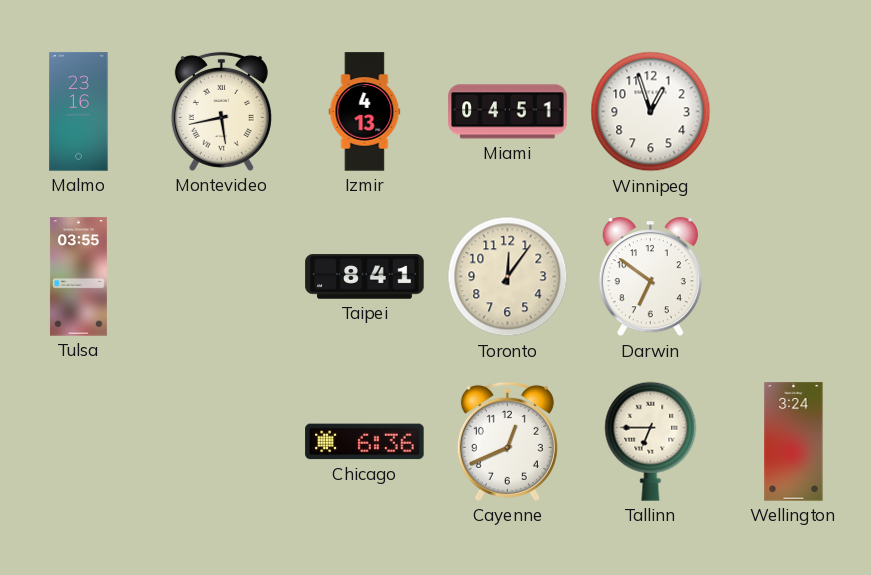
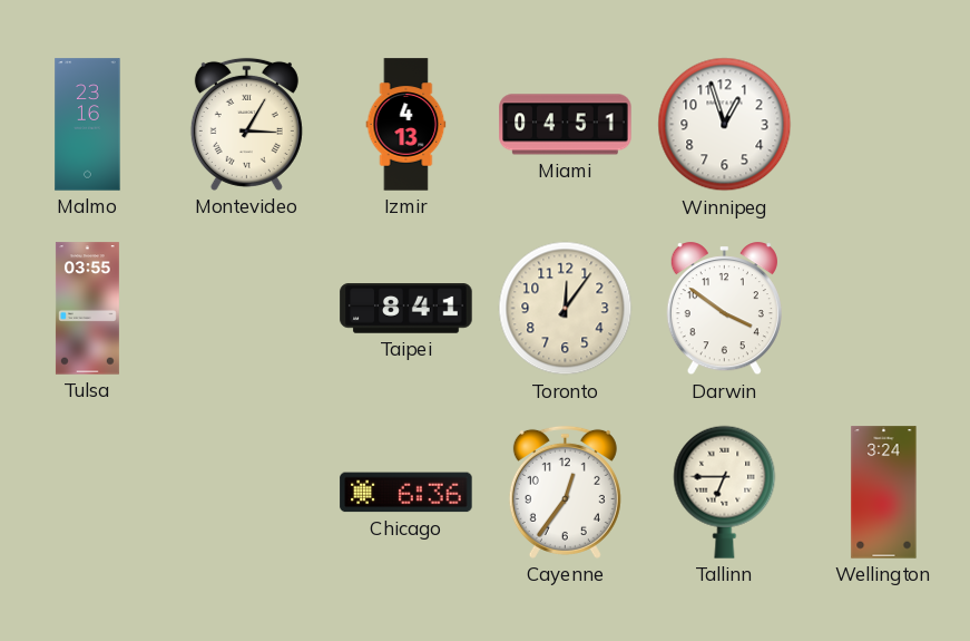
Montevideo: 5:43 -> 3:05 (246, 124)
Darwin: 6:51 -> 3:51 (724, 309)
Cayenne: 12:41 -> 12:36 (565, 492)
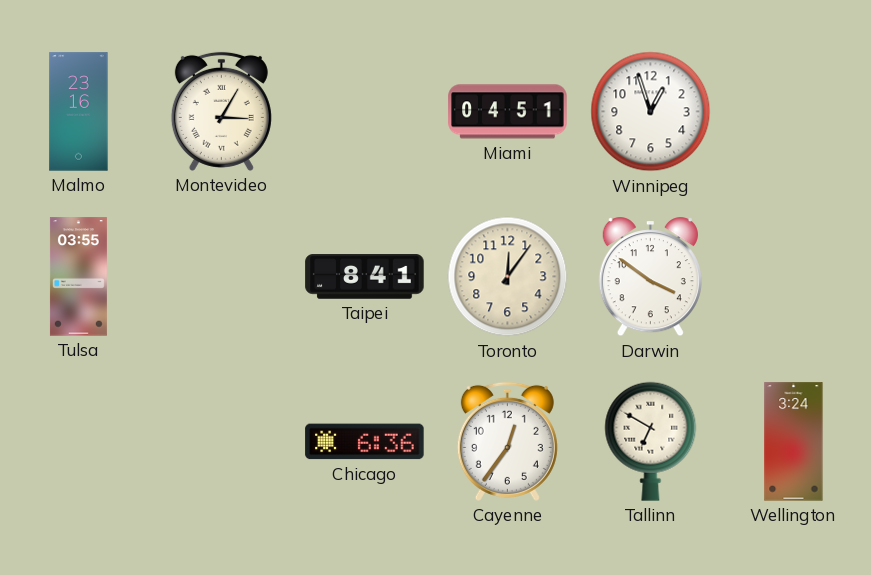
Izmir: 4:13 -> none (406, 125)
Tallinn: 6:45 -> 6:50 (651, 441)
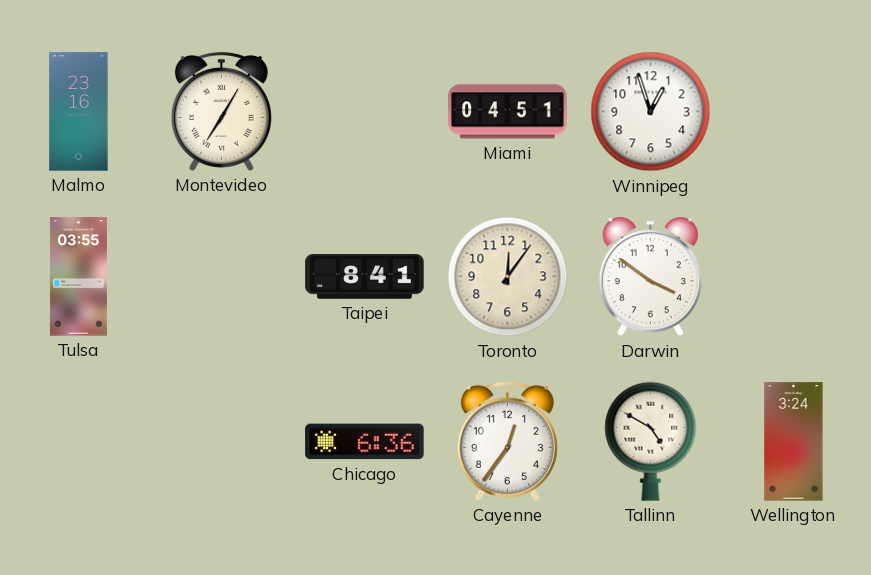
Montevideo: 3:05 -> 7:05 (221, 111)
Tallinn: 6:50 -> 4:50 (651, 441)
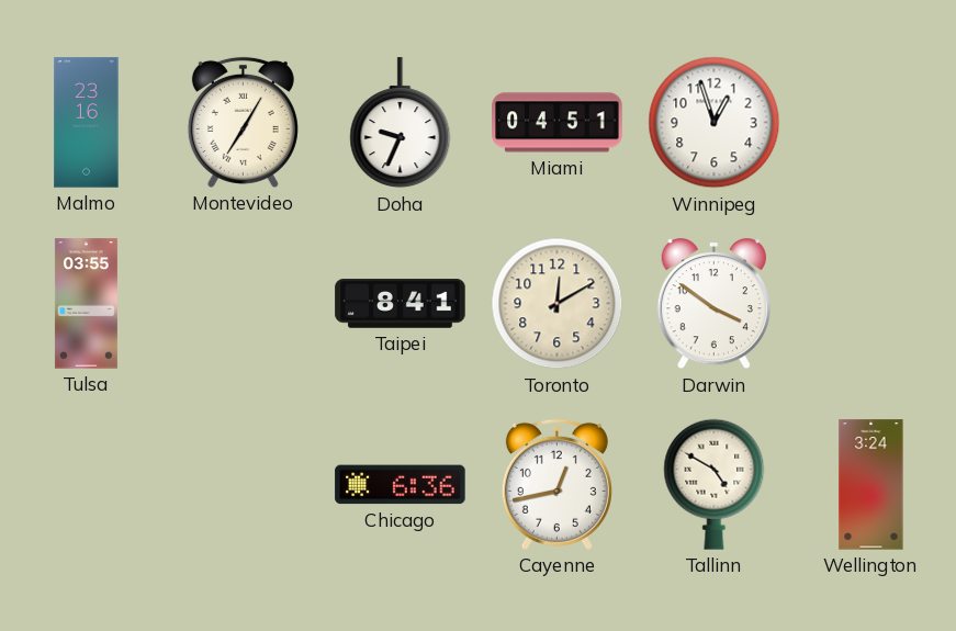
Doha: none -> 9:34 (401, 123)
Toronto: 12:06 -> 12:10 (558, 304)
Cayenne: 12:36 -> 12:43 (556, 484)
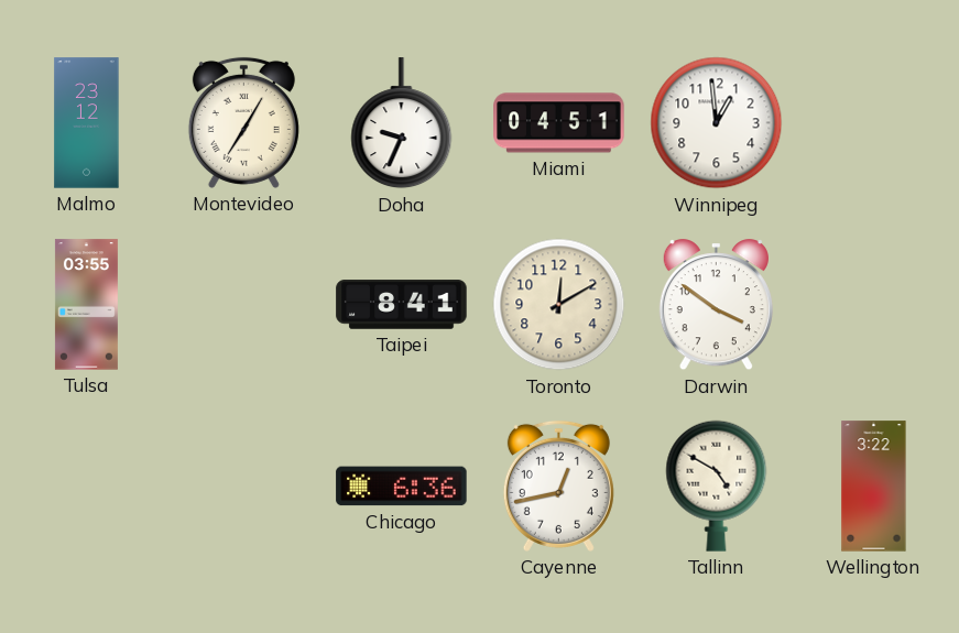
Malmo: 23:16 -> 23:12 (87, 123)
Winnipeg: 12:57 -> 12:59 (717, 123)
Wellington: 3:24 -> 3:22 (874, 487)
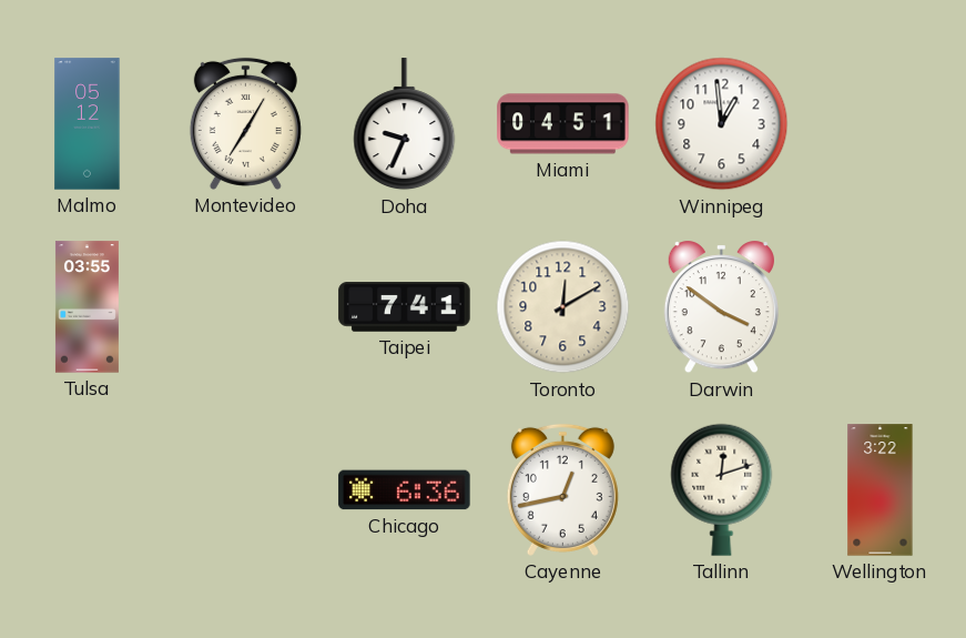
Malmo: 23:12 -> 05:12 (88, 124)
Taipei: 8:41 -> 7:41 (405, 307)
Tallinn: 4:50 -> 12:12 (722, 489)
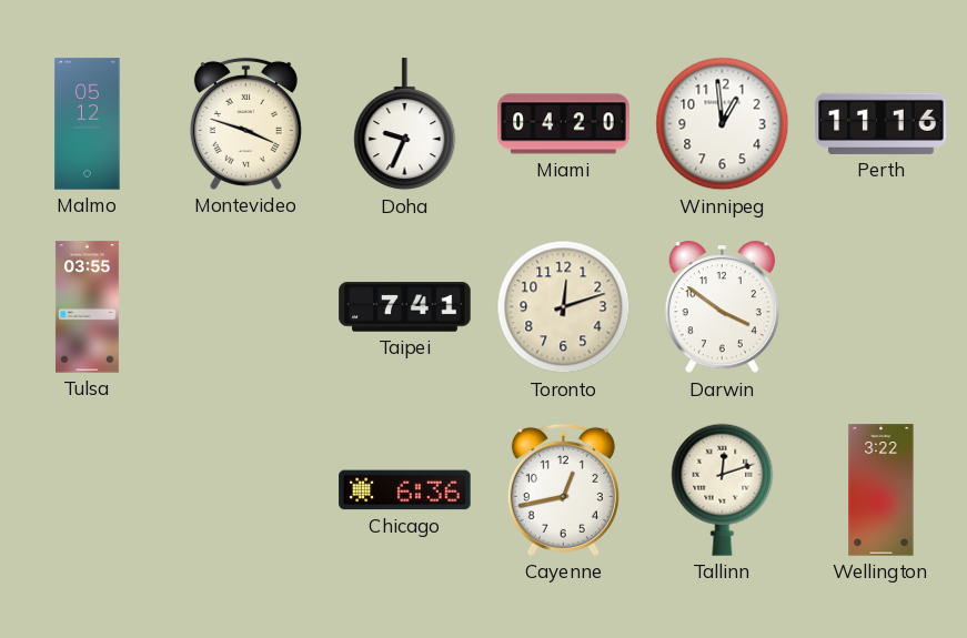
Montevideo: 7:05 -> 3:48 (245, 123)
Miami: 04:51 -> 04:20 (564, 124)
Perth: none -> 11:16 (882, 123)
Toronto: 12:10 -> 12:12 (564, 307)
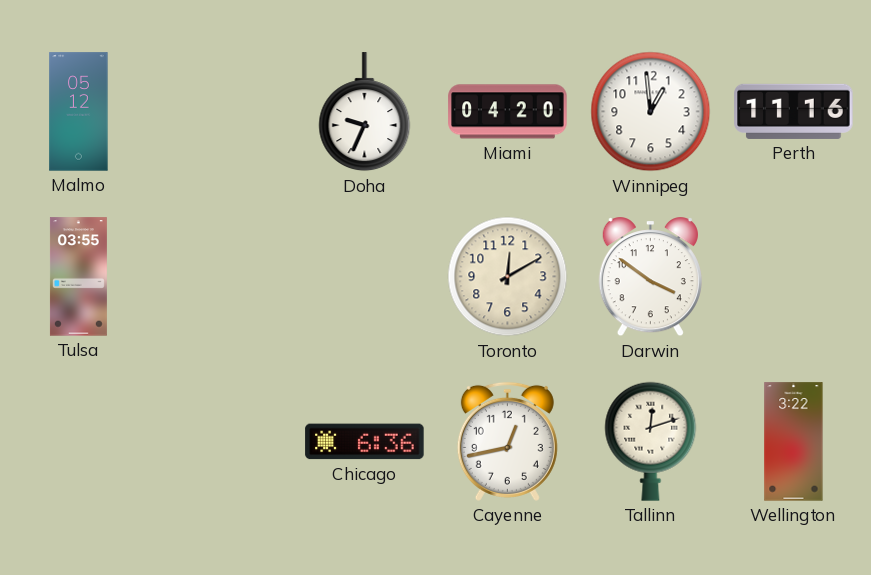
Montevideo: 3:48 -> none (245, 123)
Taipei: 7:41 -> none (405, 307)
Toronto: 12:12 -> 12:10 (508, 277)
